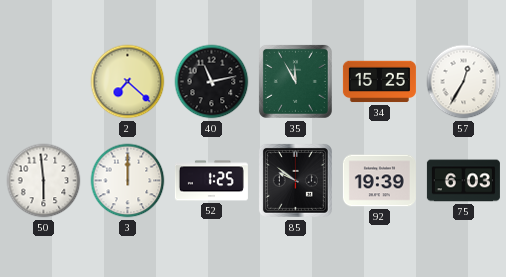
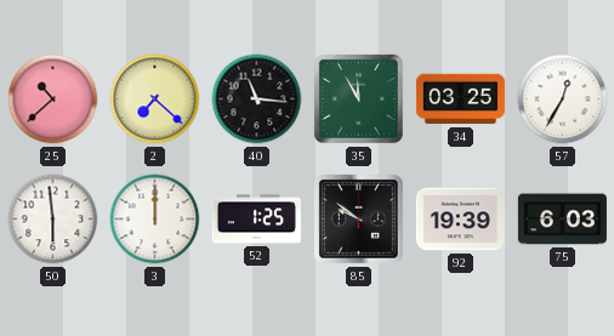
25: none -> 10:38 (53, 99)
40: 11:13 -> 11:16 (257, 99)
34: 15:25 -> 03:25 (460, 99)
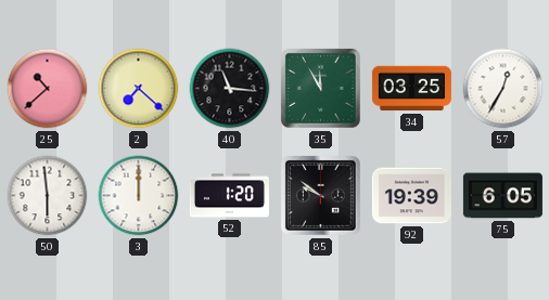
52: 1:25 -> 1:20 (229, 196)
75: 6:03 -> 6:05 (502, 196)
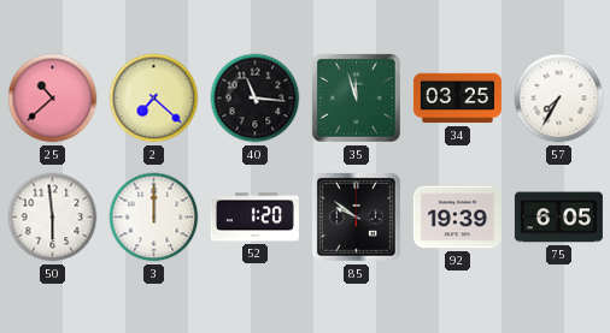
35: 11:55 -> 11:57 (356, 97)
57: 12:35 -> 7:35 (559, 99)
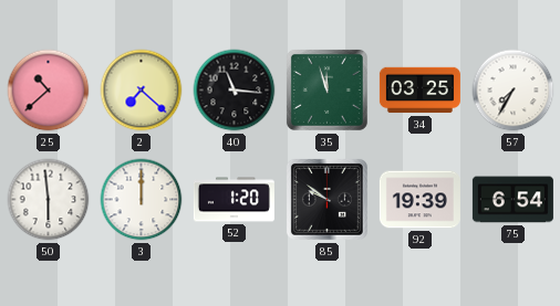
75: 6:05 -> 6:54 (512, 200)
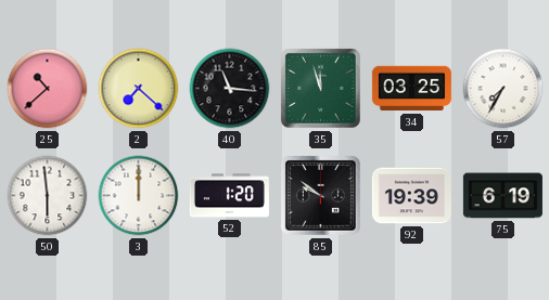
75: 6:54 -> 6:19 (502, 196)
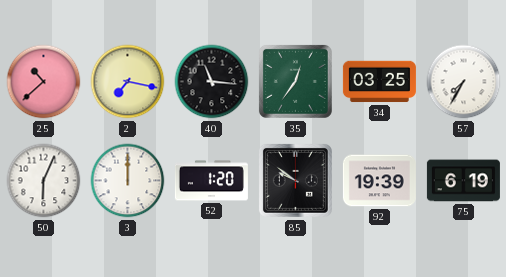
2: 7:22 -> 7:17 (128, 82)
35: 11:57 -> 12:36 (295, 81)
50: 5:59 -> 6:04 (44, 181)
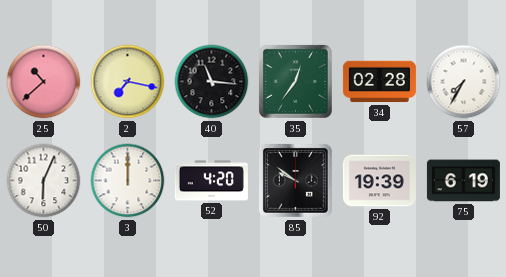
34: 03:25 -> 02:28 (379, 82)
52: 1:20 -> 4:20 (211, 181)
